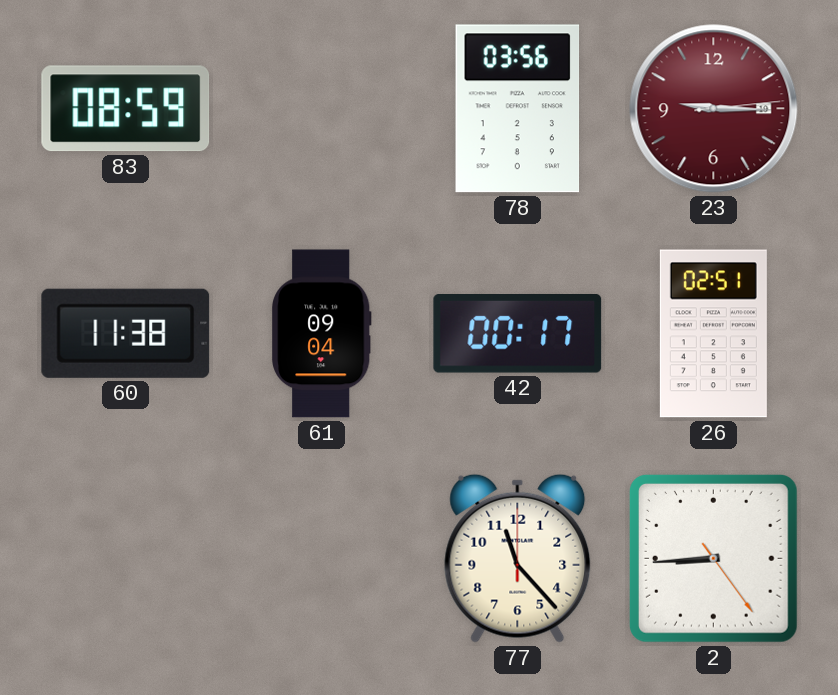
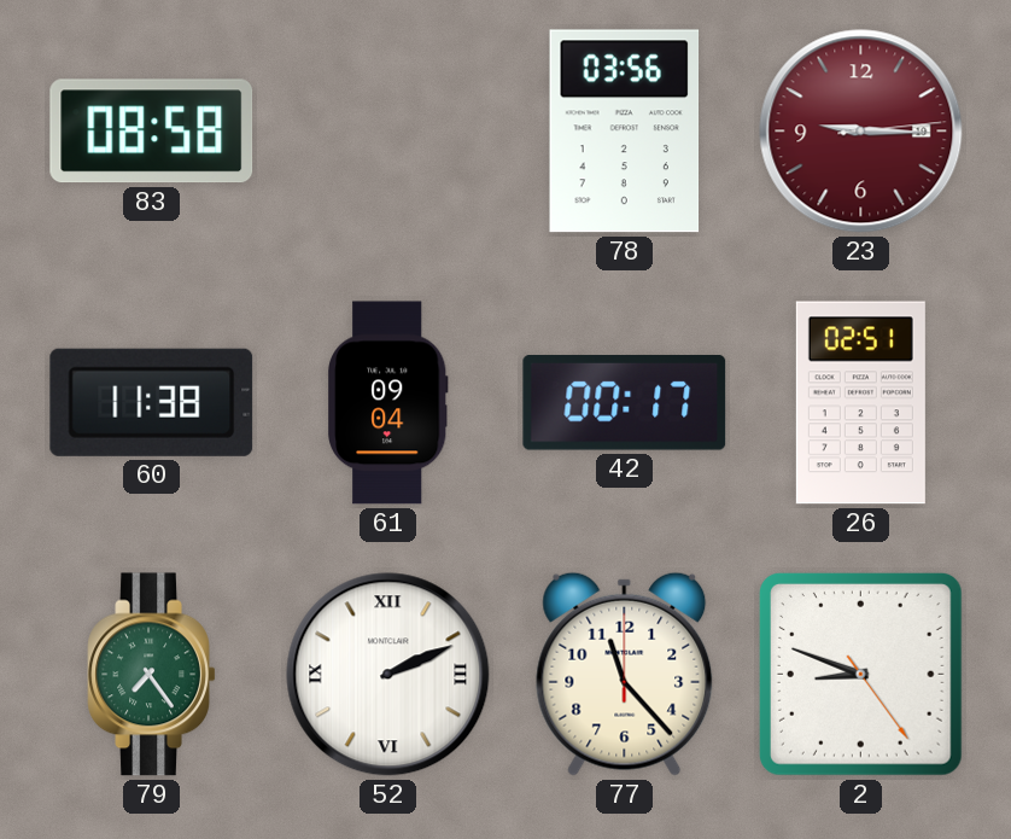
83: 08:59 -> 08:58 (152, 132)
79: none -> 7:24 (152, 675)
52: none -> 2:11 (388, 675)
2: 8:44 -> 8:48 (860, 674)
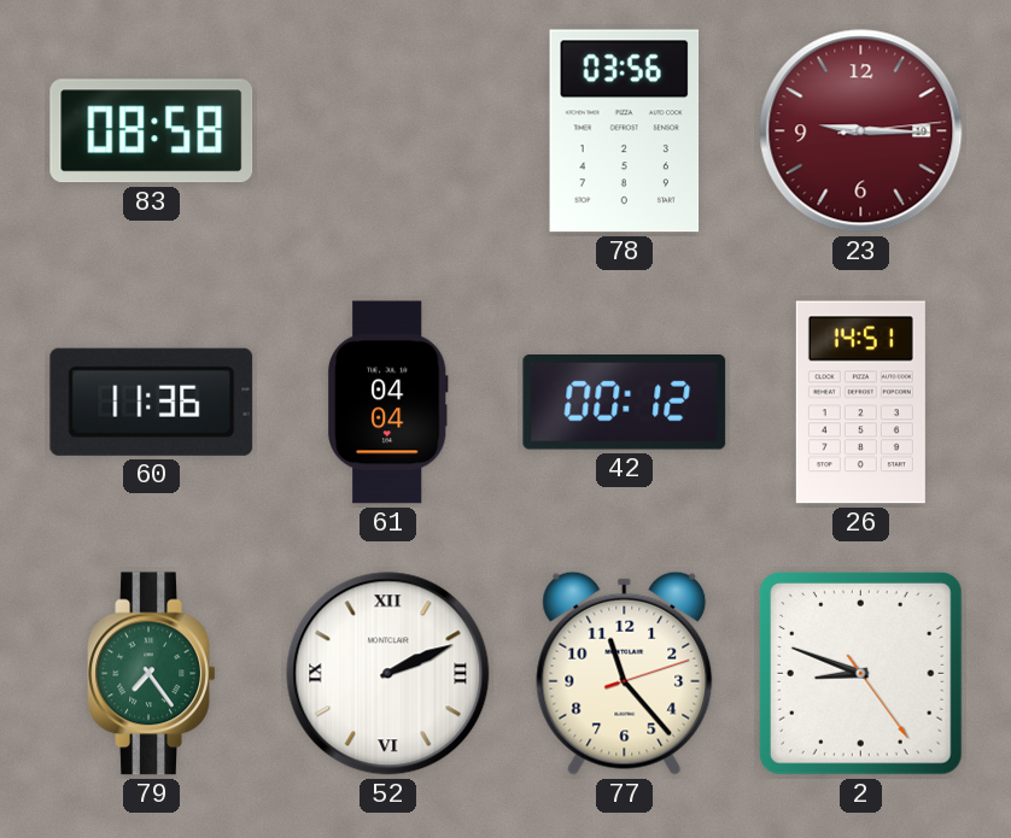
60: 11:38 -> 11:36 (152, 402)
61: 09:04 -> 04:04 (388, 403)
42: 00:17 -> 00:12 (625, 403)
26: 02:51 -> 14:51 (860, 403)
77: 11:23:00 -> 11:23:12 (625, 673)
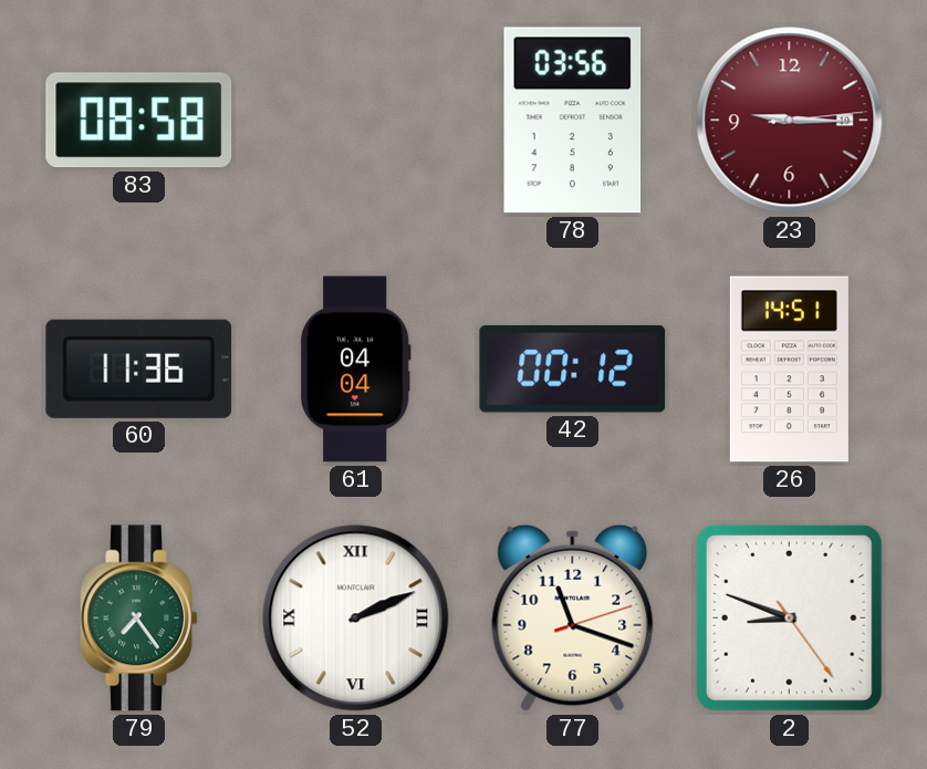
77: 11:23 -> 11:18 (573, 617)
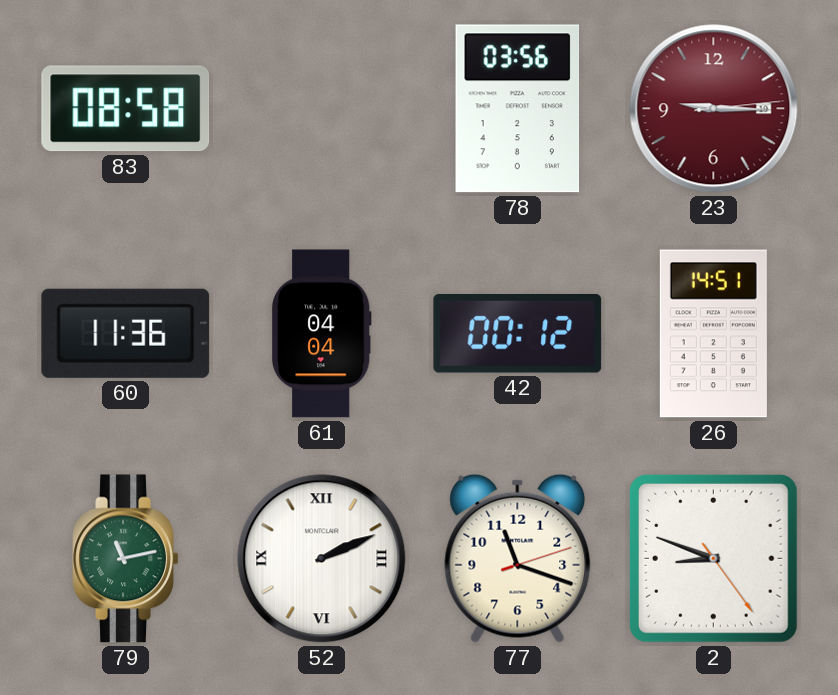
79: 7:24 -> 11:13 (126, 559)
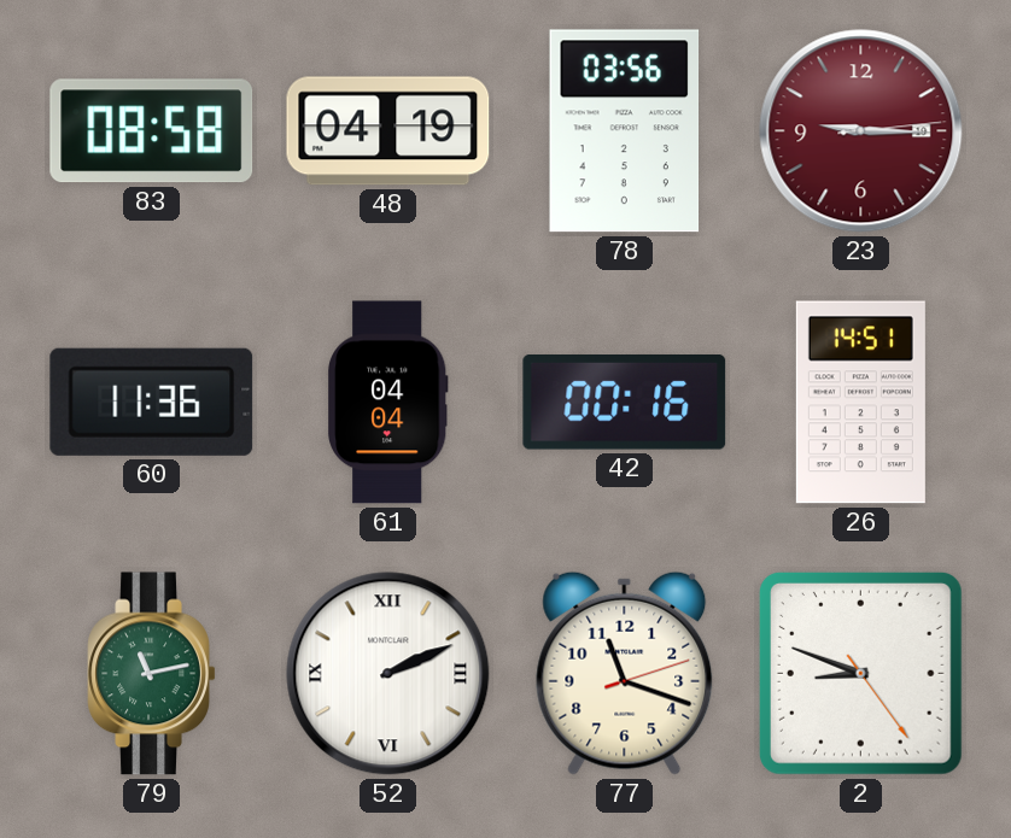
48: none -> 04:19 (388, 131)
42: 00:12 -> 00:16 (625, 403)
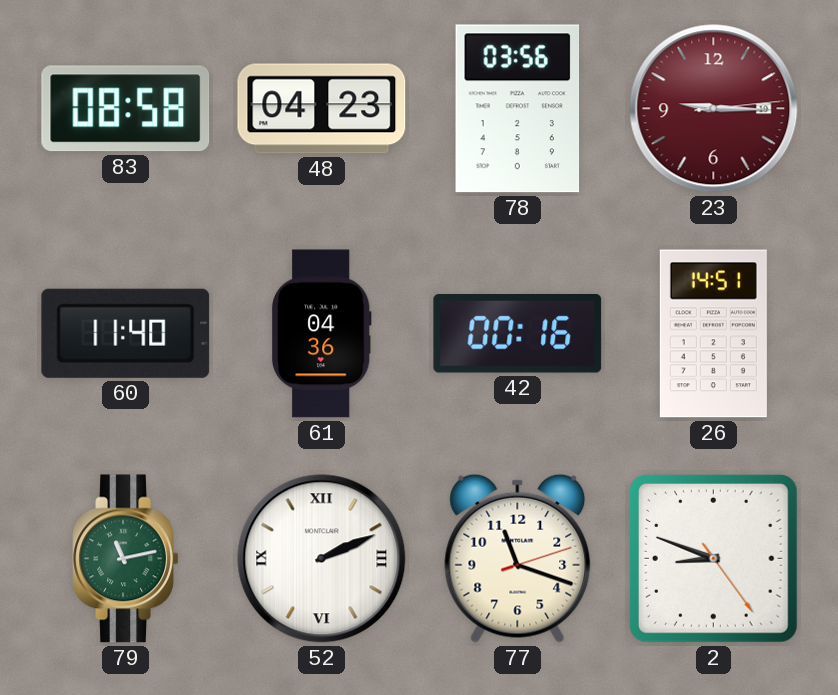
48: 04:19 -> 04:23 (322, 109)
60: 11:36 -> 11:40 (126, 333)
61: 04:04 -> 04:36 (322, 334)
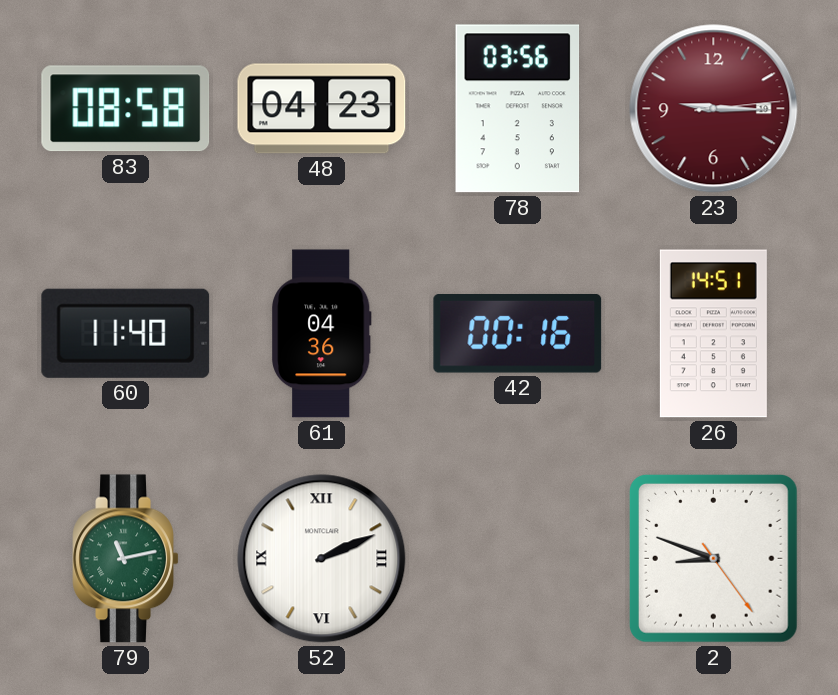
77: 11:18 -> none (518, 558)
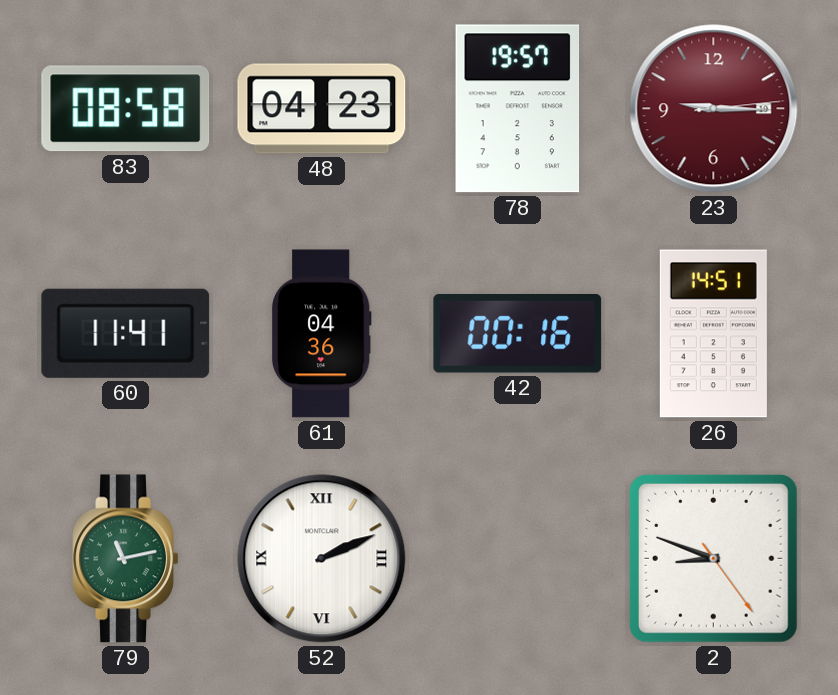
78: 03:56 -> 19:57 (518, 109)
60: 11:40 -> 11:41 (126, 333)
